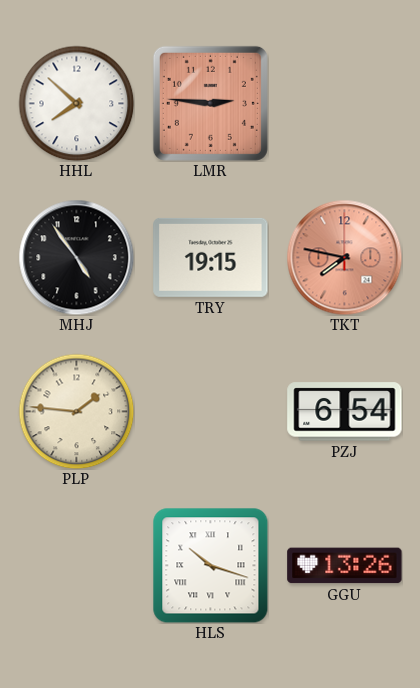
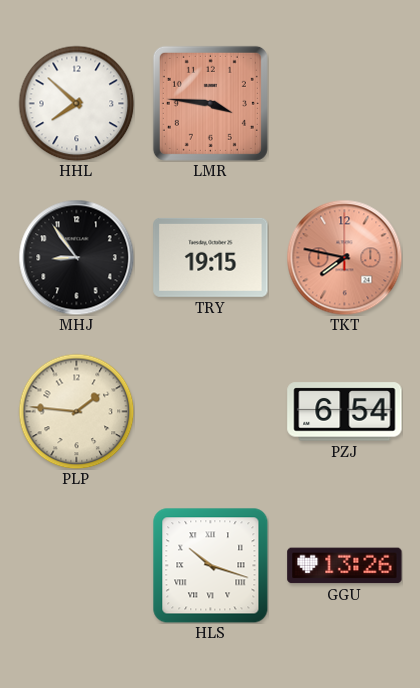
LMR: 2:46 -> 3:46 (210, 103)
MHJ: 4:54 -> 8:54 (76, 257)
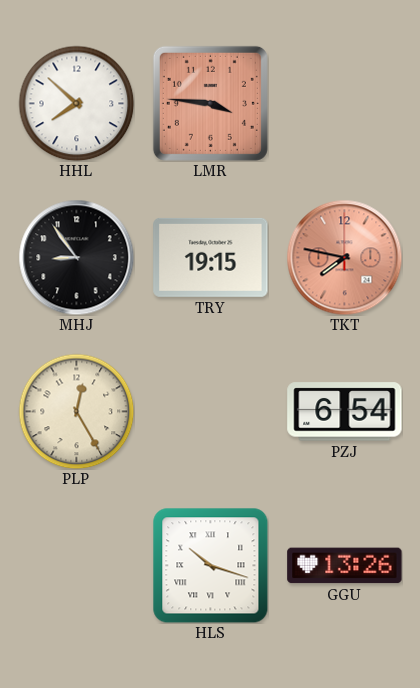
PLP: 1:46 -> 12:25 (76, 411)
